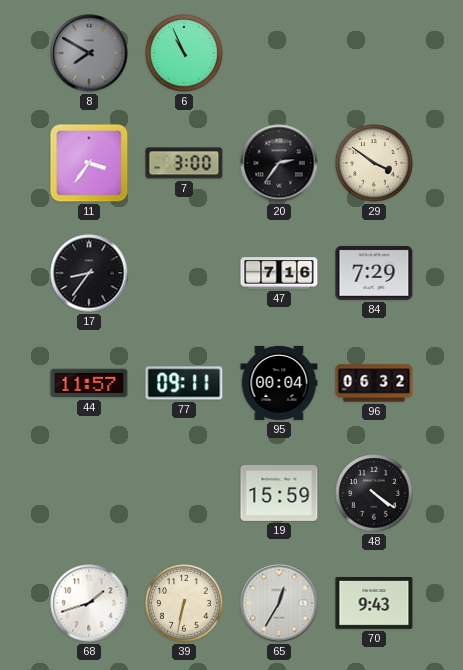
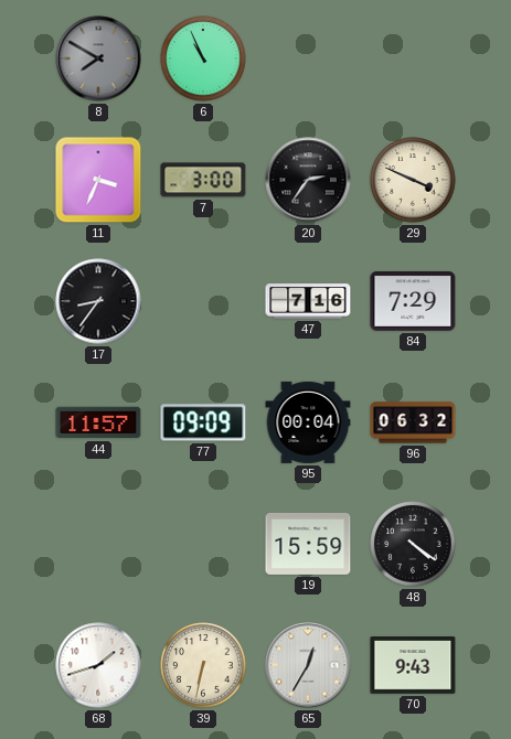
11: 3:36 -> 3:34 (98, 180)
29: 3:51 -> 3:49 (413, 180)
77: 09:11 -> 09:09 (203, 422)
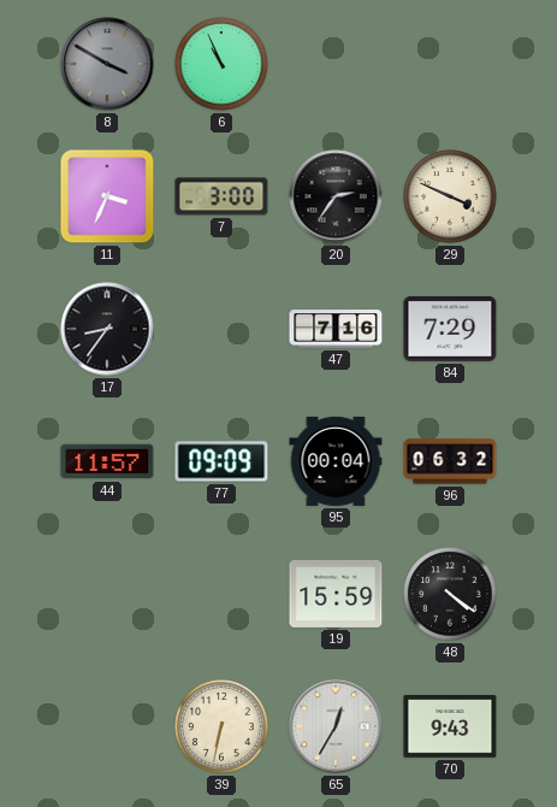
8: 7:50 -> 3:50 (107, 64)
68: 1:42 -> none (98, 665)
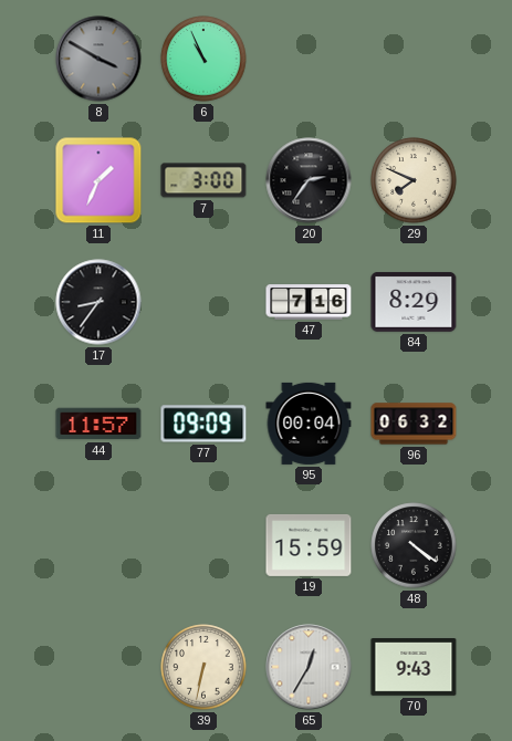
11: 3:34 -> 1:34 (98, 180)
29: 3:49 -> 7:49 (414, 180)
84: 7:29 -> 8:29 (414, 302)
